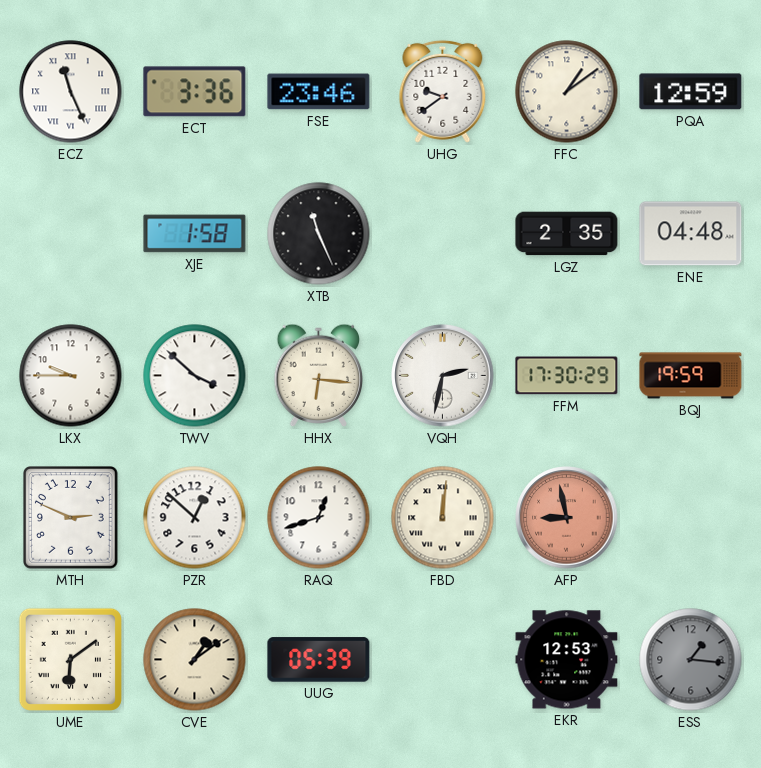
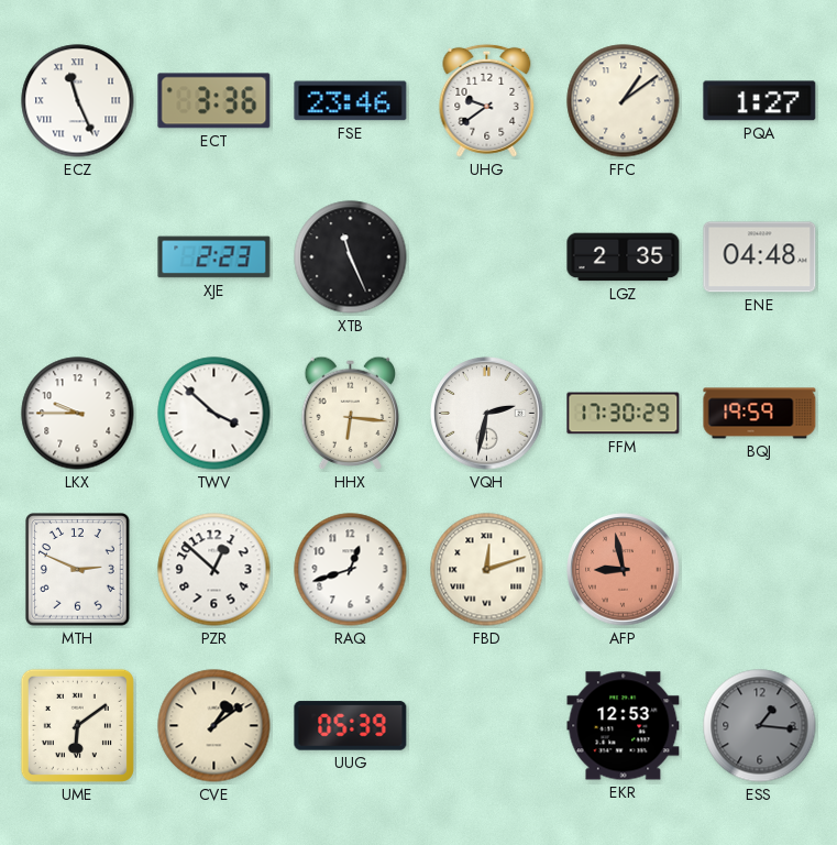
PQA: 12:59 -> 1:27 (760, 101)
XJE: 1:58 -> 2:23 (214, 257)
FBD: 12:01 -> 12:12 (487, 570)
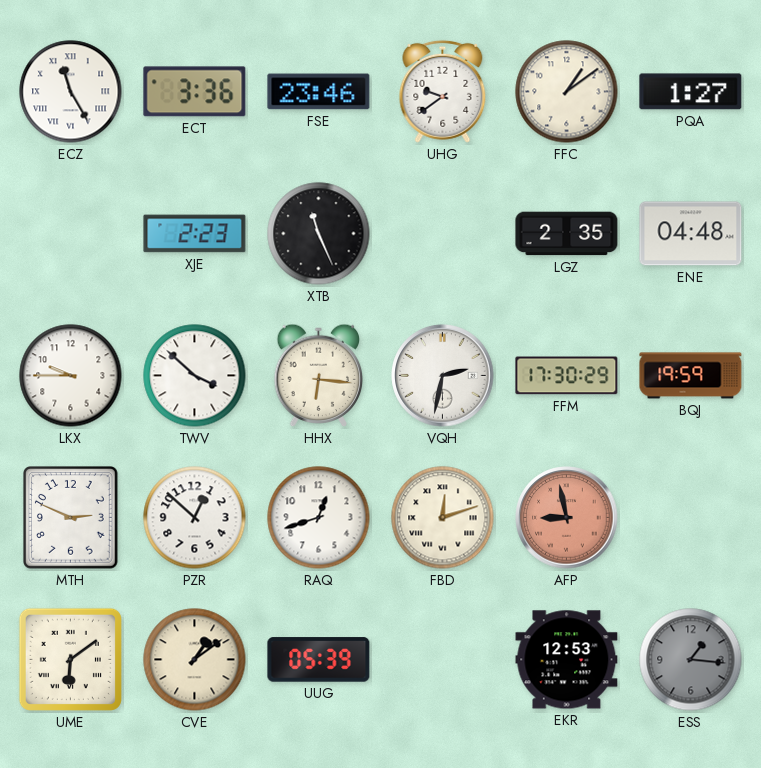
ECZ: 11:26 -> 11:25 (71, 92)
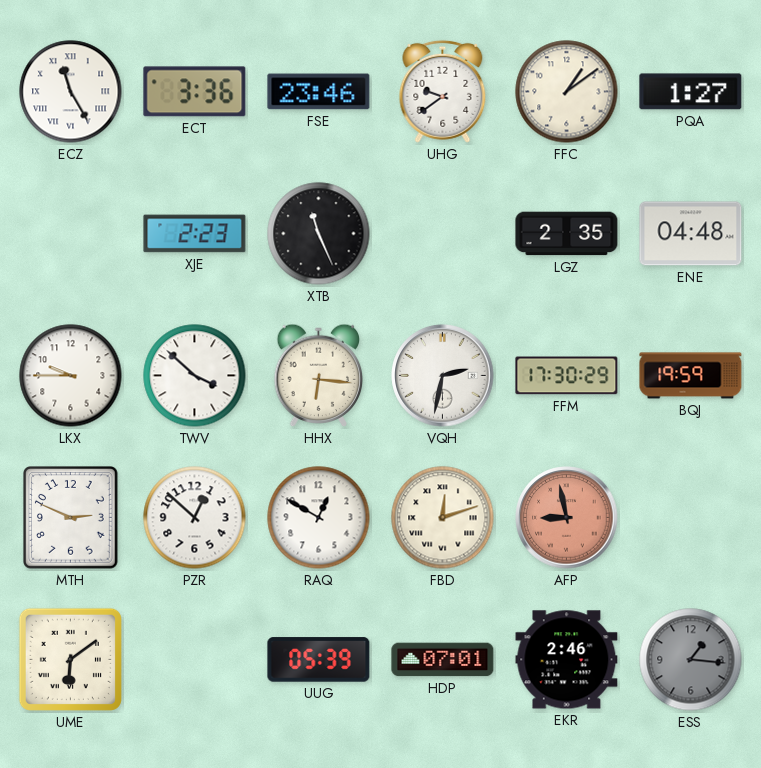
RAQ: 12:42 -> 12:50 (319, 518)
CVE: 1:09 -> none (195, 660)
HDP: none -> 07:01 (443, 660)
EKR: 12:53 -> 2:46 (567, 660)
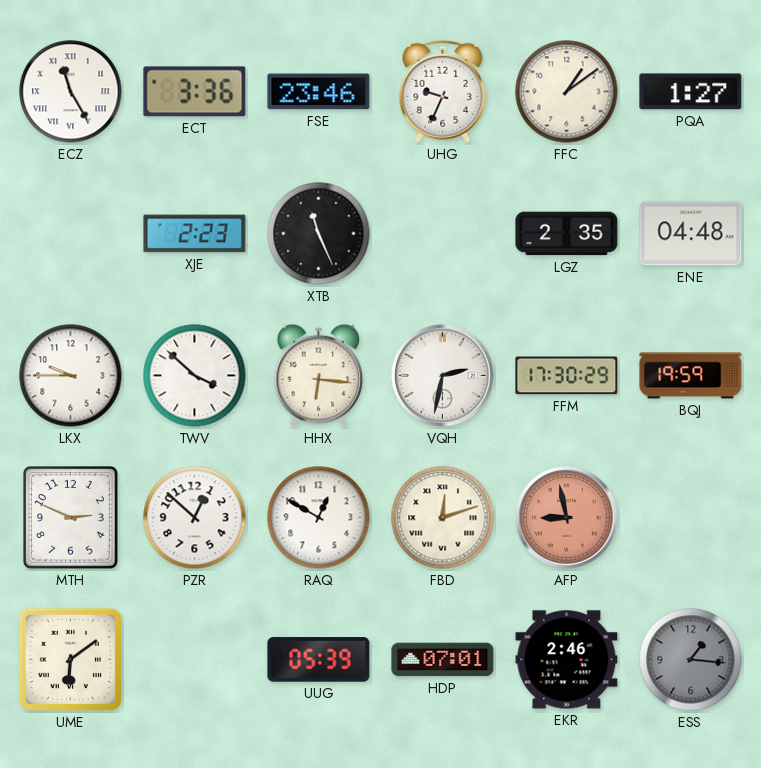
UHG: 9:39 -> 9:34 (443, 91)
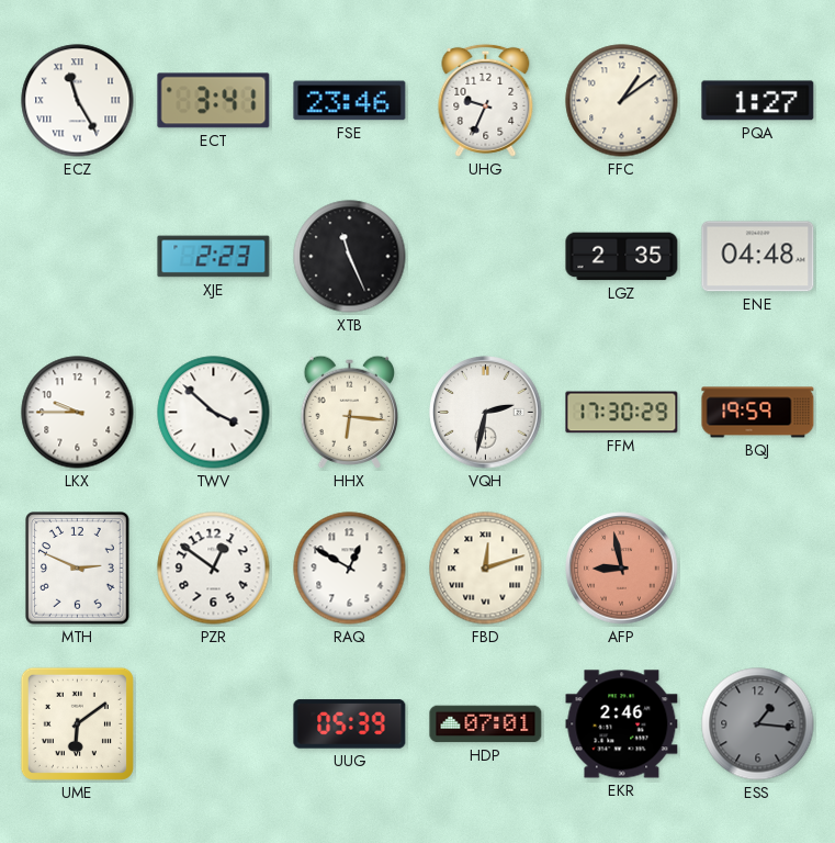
ECT: 3:36 -> 3:41 (214, 101)
PZR: 12:52 -> 12:51 (214, 569)
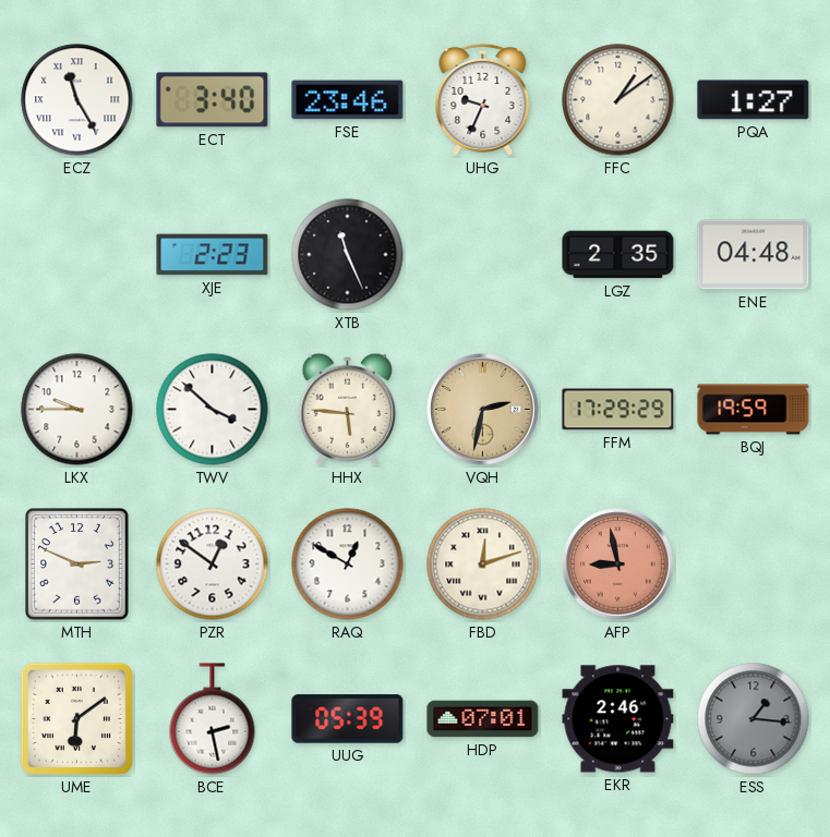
ECT: 3:41 -> 3:40 (213, 100)
HHX: 6:16 -> 5:46 (348, 410)
VQH dial: white -> champagne (483, 410)
FFM: 17:30 -> 17:29 (618, 410)
BCE: none -> 2:28 (213, 719)
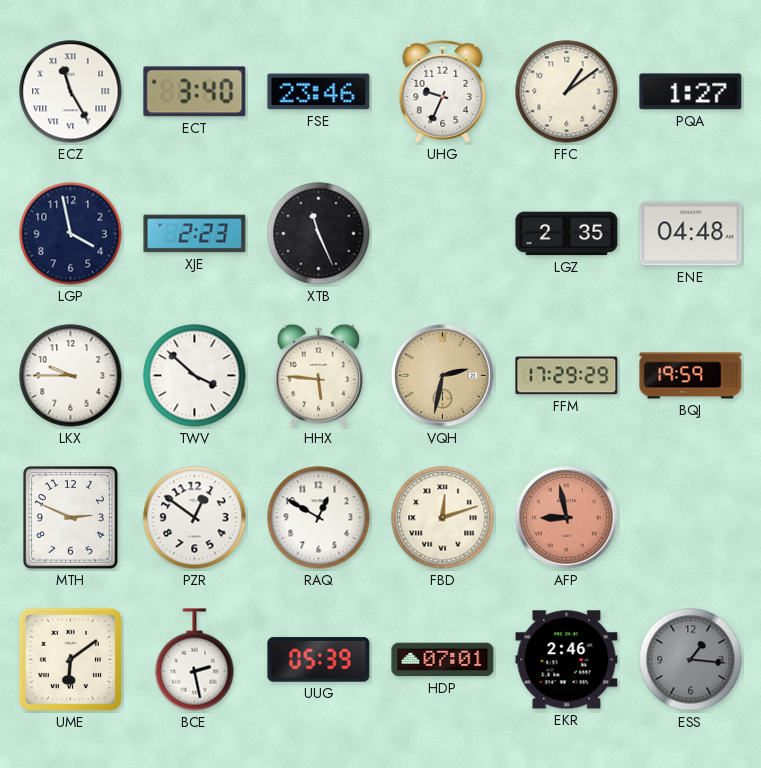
LGP: none -> 3:58 (71, 234)
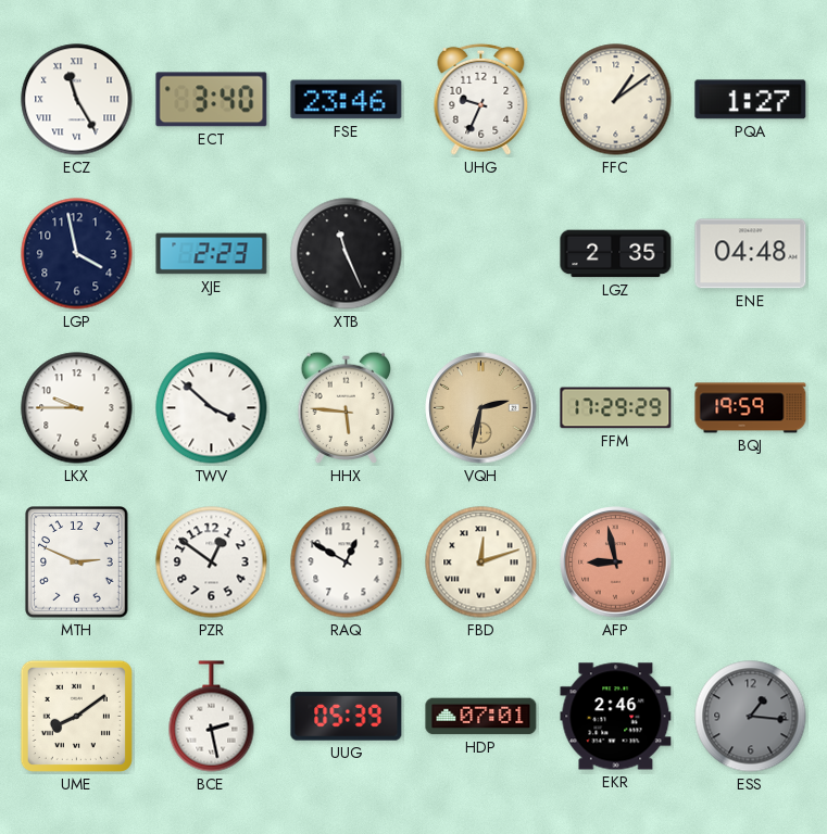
UME: 6:09 -> 8:09 (76, 716)
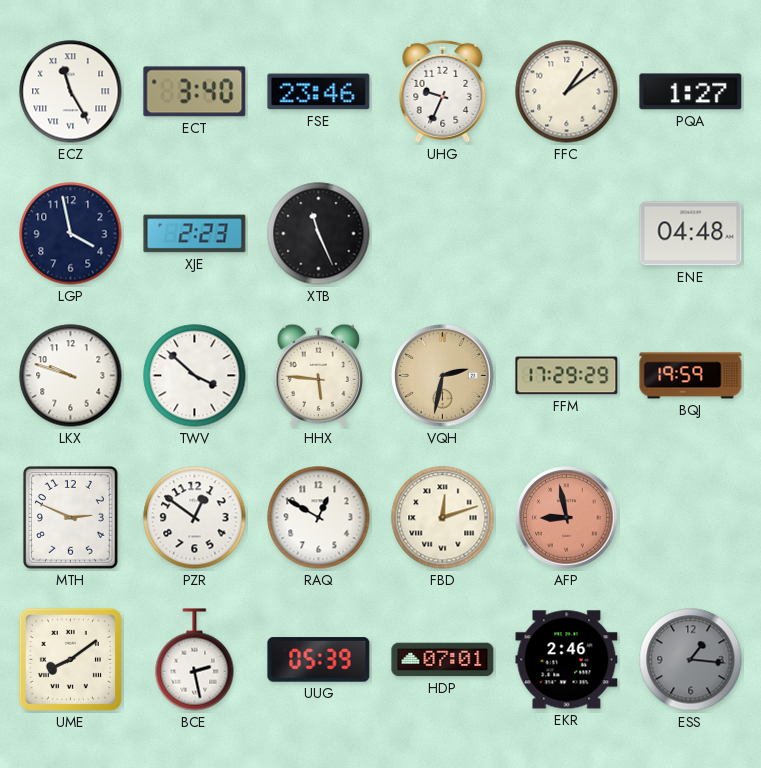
LGZ: 2:35 -> none (616, 254)
LKX: 9:45 -> 9:48 (71, 376)
